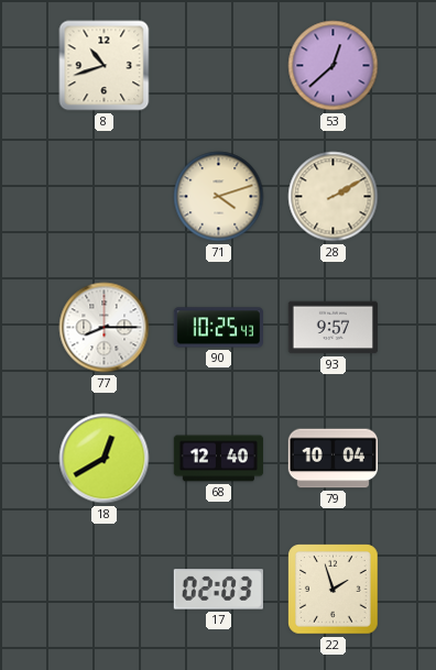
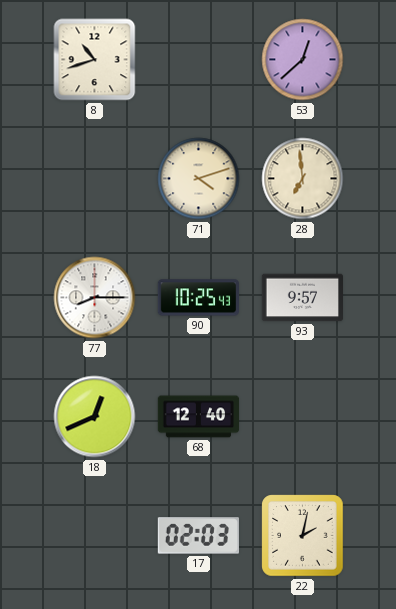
28: 2:10 -> 6:59 (303, 179)
18: 12:40 -> 12:41 (95, 417)
79: 10:04 -> none (334, 459)
22: 1:57 -> 2:02 (303, 536)
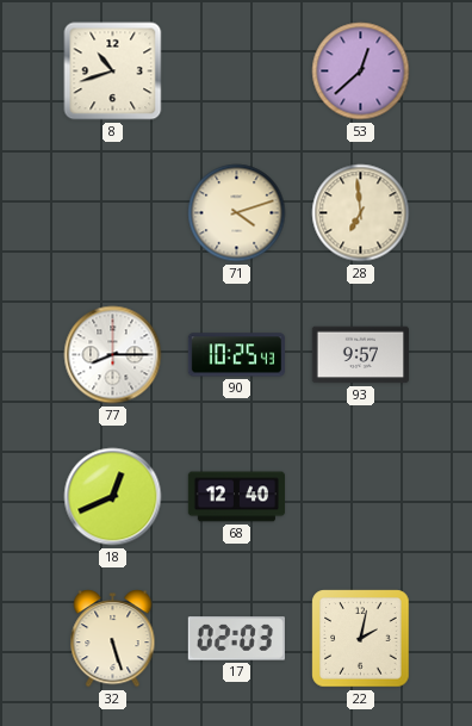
32: none -> 5:27 (113, 639)
